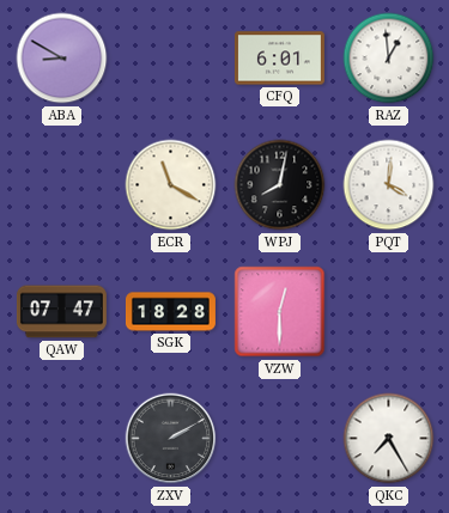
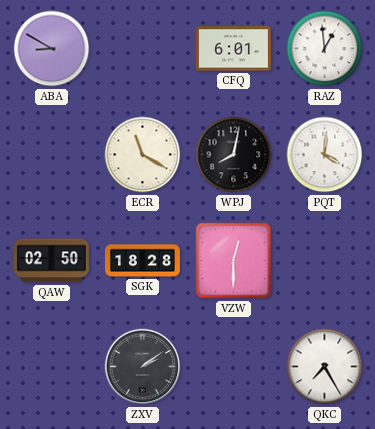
QAW: 07:47 -> 02:50 (51, 261)
ZXV: 2:10 -> 2:09 (143, 367)
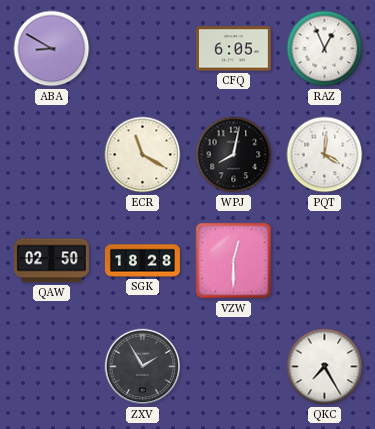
CFQ: 6:01 -> 6:05 (233, 49)
RAZ: 12:59 -> 12:56 (325, 49)
ZXV: 2:09 -> 1:55 (143, 367)
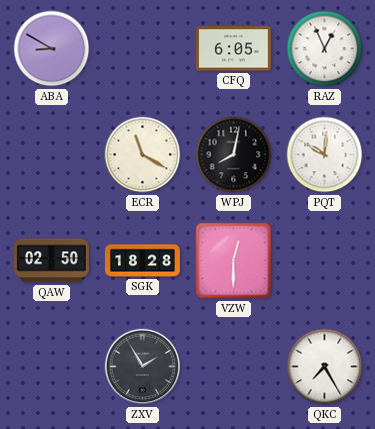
PQT: 4:01 -> 10:01 (325, 155)
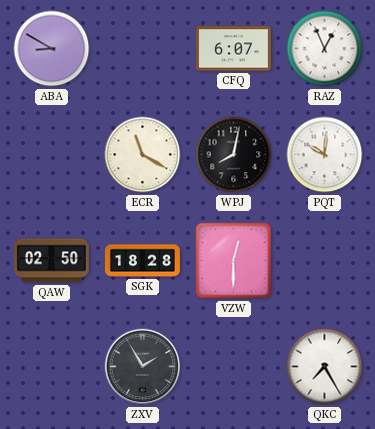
CFQ: 6:05 -> 6:07 (233, 49)
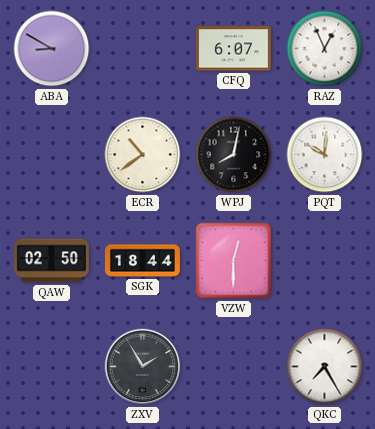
ECR: 11:20 -> 10:39 (143, 155)
SGK: 18:28 -> 18:44 (142, 261)
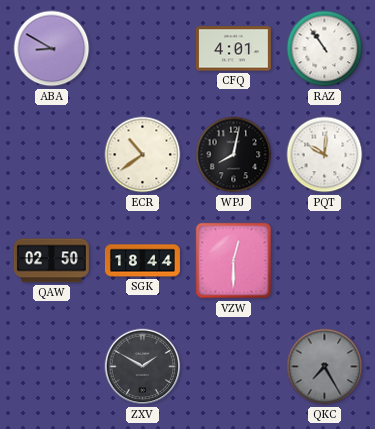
CFQ: 6:07 -> 4:01 (233, 49)
RAZ: 12:56 -> 10:54 (325, 49)
ZXV: 1:55 -> 1:50 (143, 367)
QKC dial: white -> grey (325, 367)
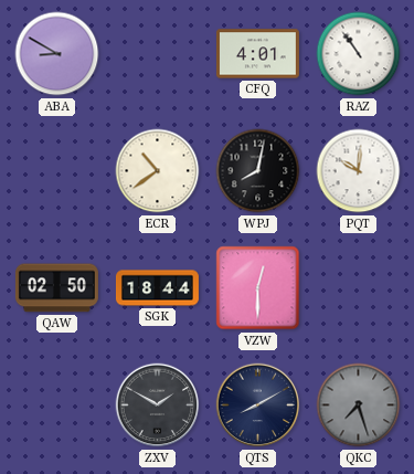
QTS: none -> 8:10 (258, 405)
QKC: 7:25 -> 7:27 (359, 405)
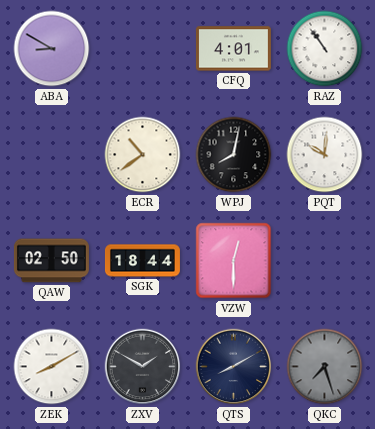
ZEK: none -> 8:10 (52, 367)
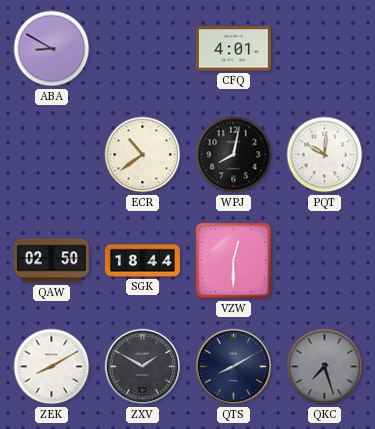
RAZ: 10:54 -> none (325, 49)
